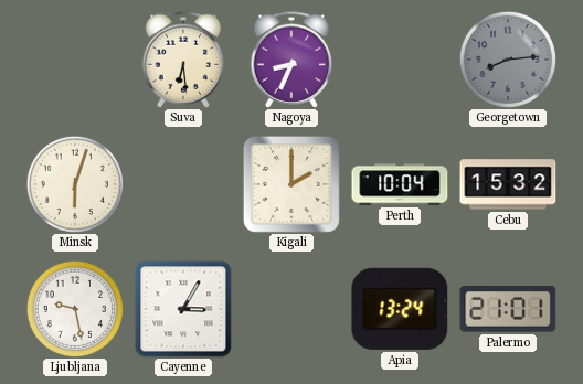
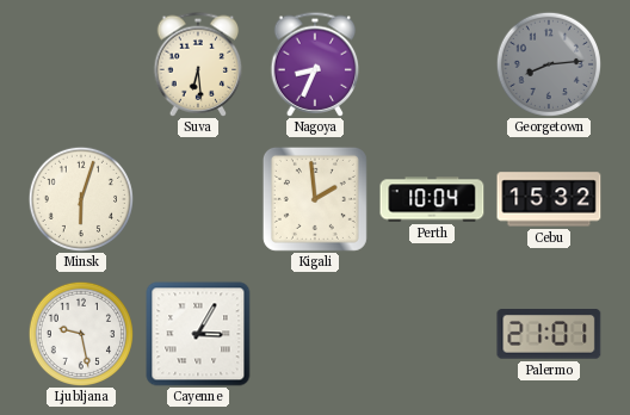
Kigali: 2:00 -> 1:59 (315, 199)
Apia: 13:24 -> none (400, 309)
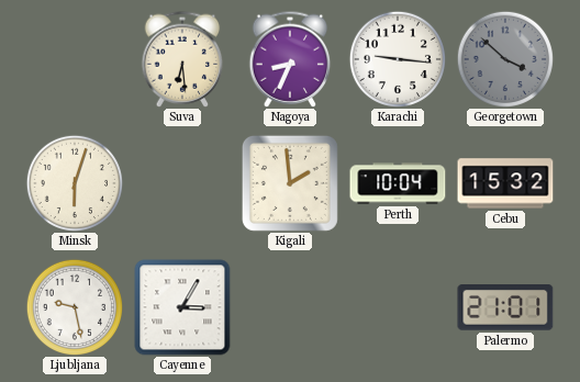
Karachi: none -> 9:16 (397, 58)
Georgetown: 8:14 -> 3:52 (504, 58)
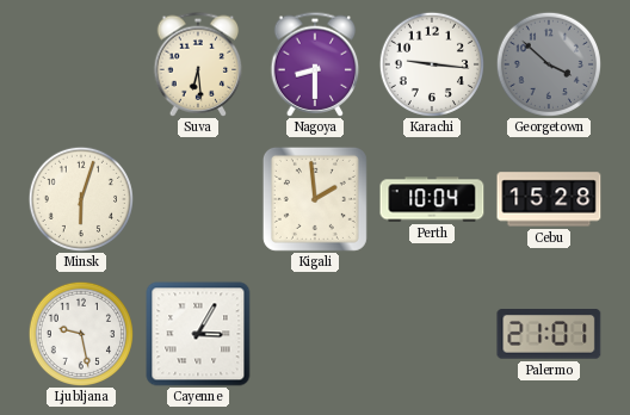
Nagoya: 8:34 -> 8:30 (315, 64)
Cebu: 15:32 -> 15:28 (549, 199)
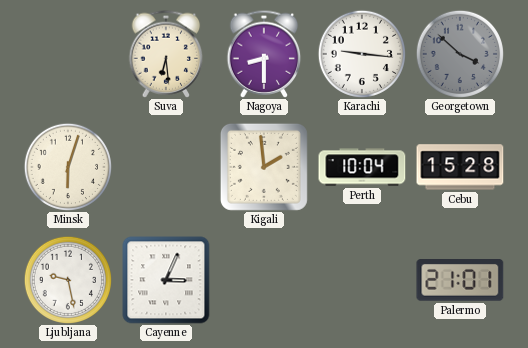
Cayenne: 3:05 -> 3:04 (166, 280)
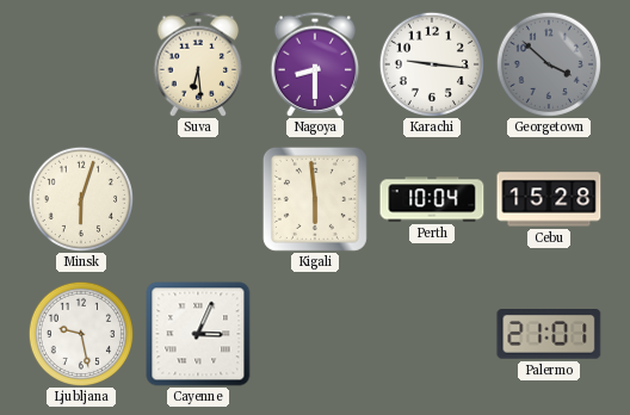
Kigali: 1:59 -> 5:59 (315, 199)
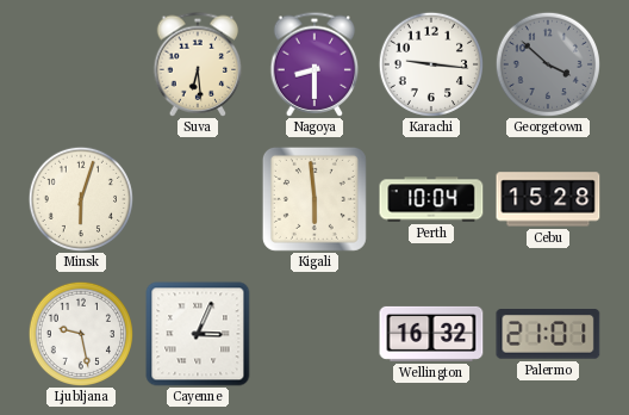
Wellington: none -> 16:32 (431, 334)
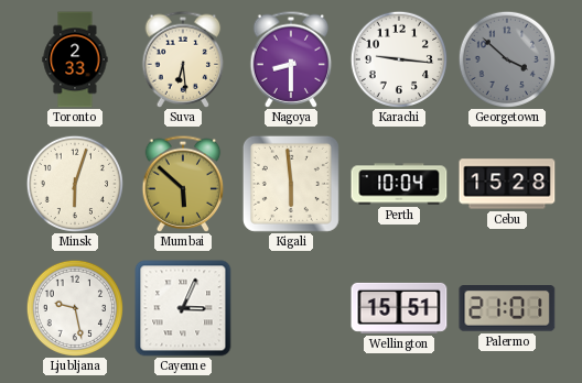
Toronto: none -> 2:33 (75, 59)
Mumbai: none -> 5:52 (183, 184)
Wellington: 16:32 -> 15:51 (399, 308)
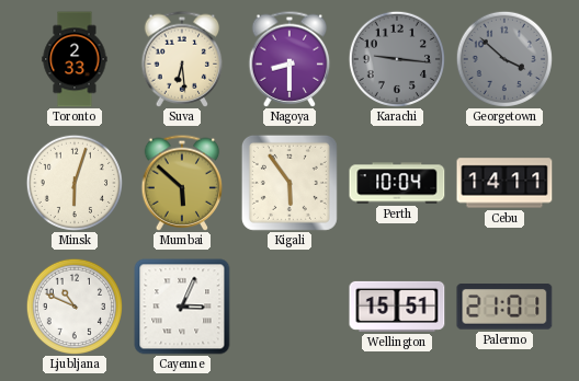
Karachi dial: white -> grey (396, 58)
Kigali: 5:59 -> 5:54 (289, 183)
Cebu: 15:28 -> 14:11 (504, 183)
Ljubljana: 9:28 -> 10:49 (73, 305)
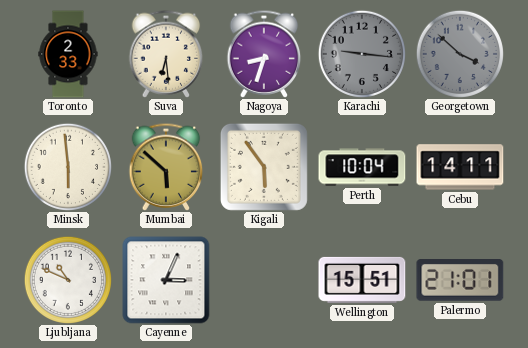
Nagoya: 8:30 -> 8:33 (264, 54)
Minsk: 6:03 -> 5:59 (67, 166)
